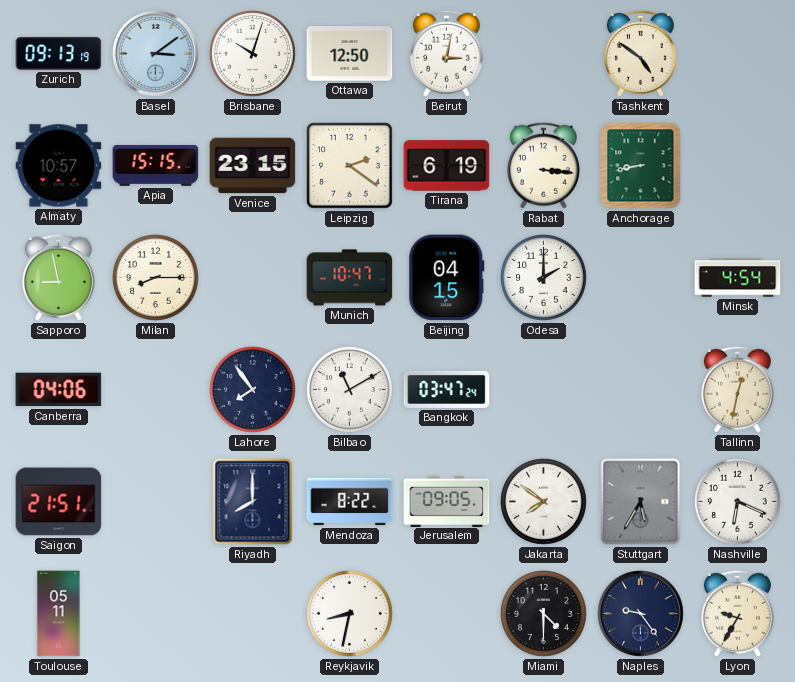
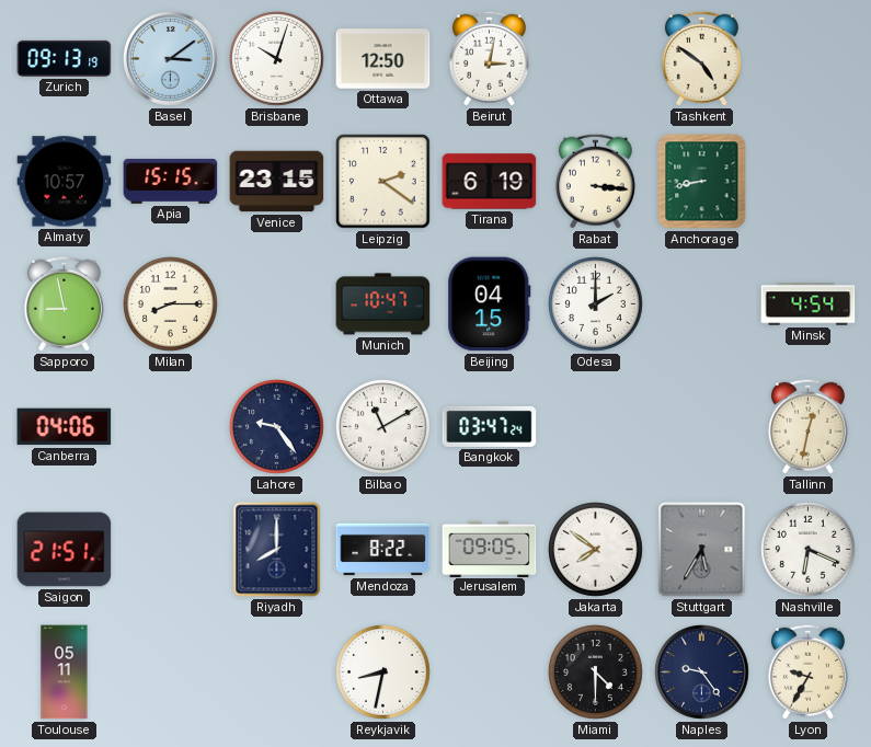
Lahore: 7:54 -> 9:24 (277, 427)
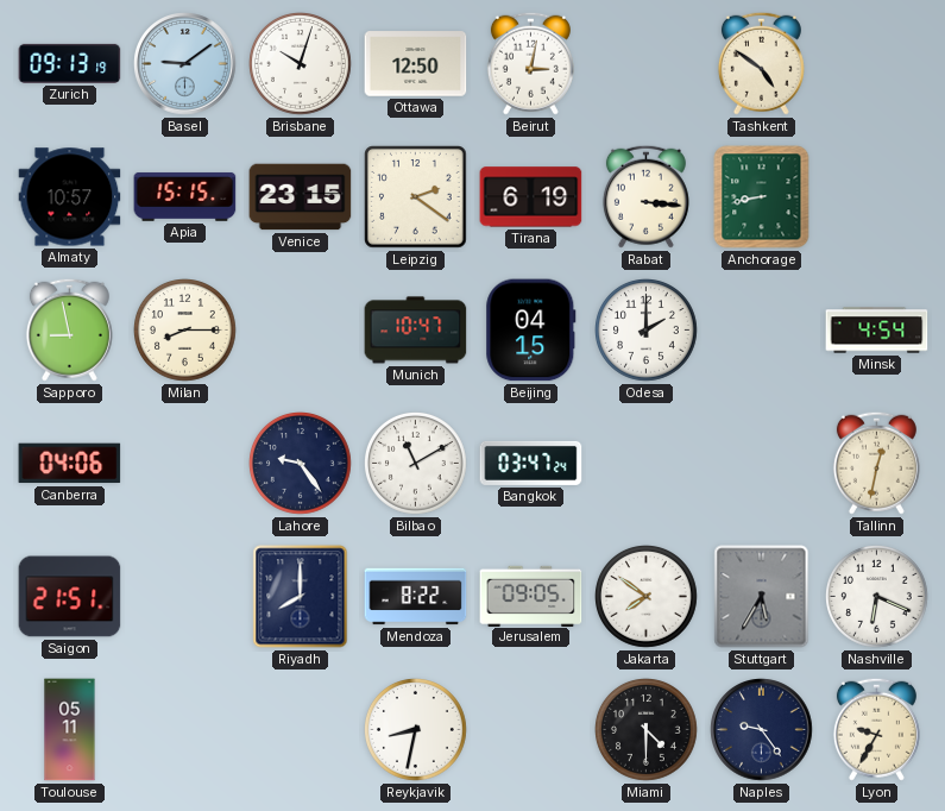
Basel: 3:09 -> 9:09 (185, 64)
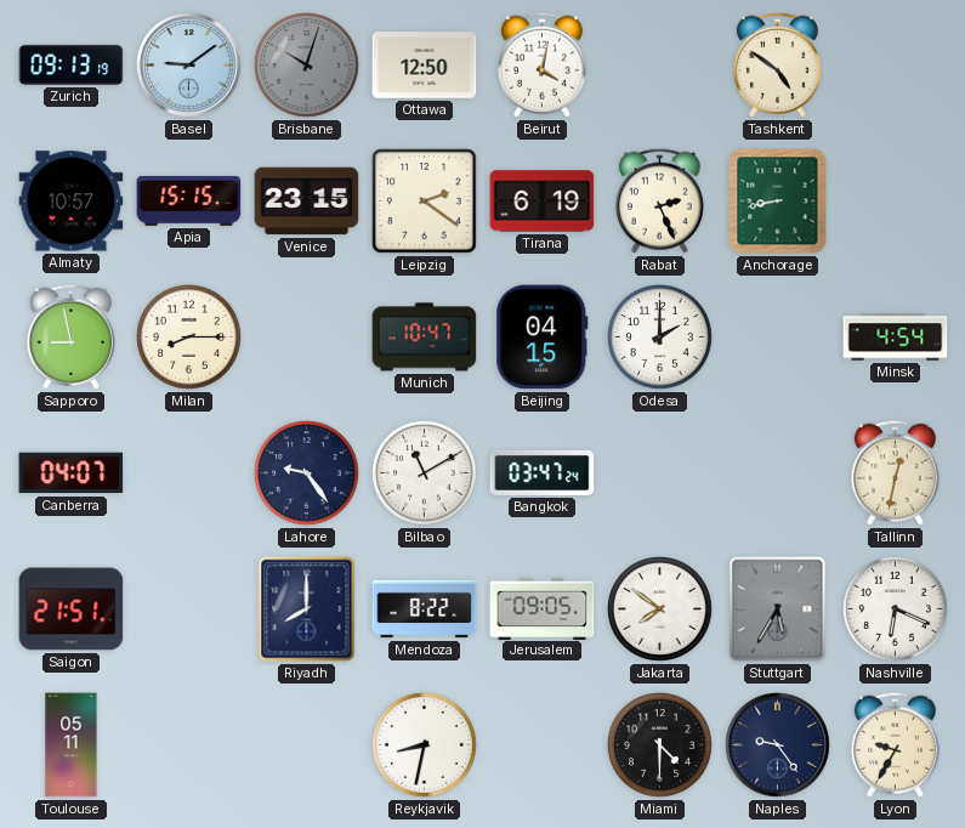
Brisbane dial: white -> grey (307, 66)
Beirut: 3:02 -> 4:02 (541, 64)
Rabat: 3:16 -> 2:26 (659, 200)
Canberra: 04:06 -> 04:07 (72, 473)
